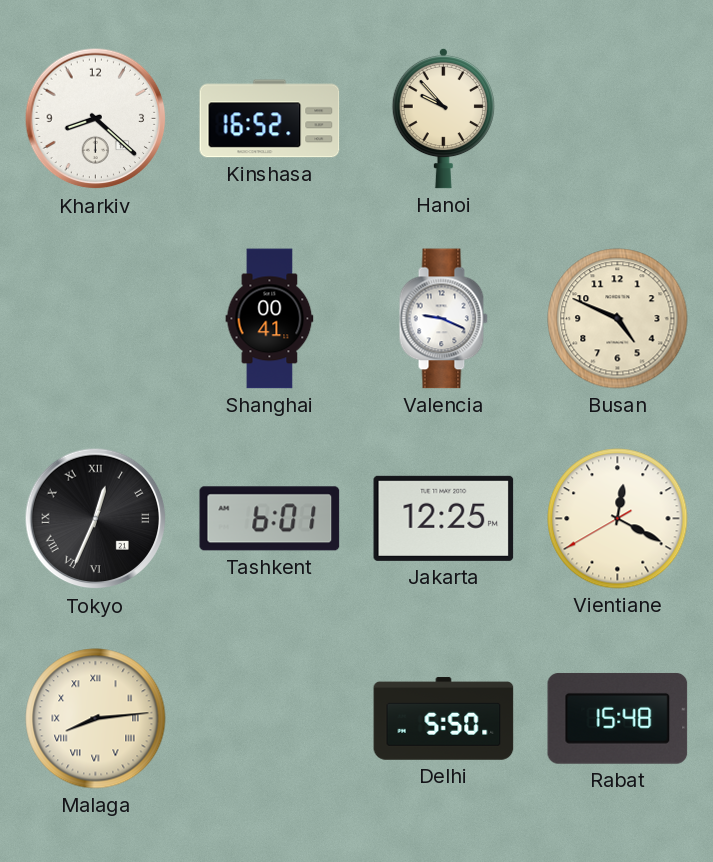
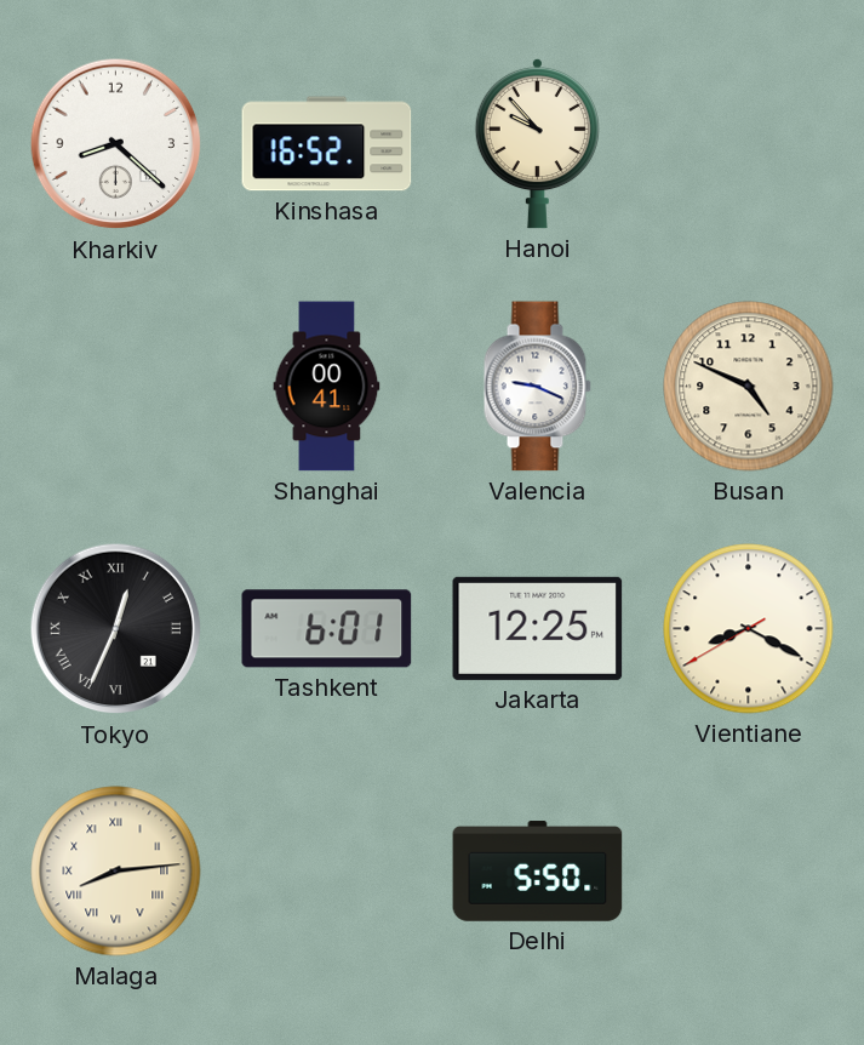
Vientiane: 12:19 -> 8:19 (749, 629)
Rabat: 15:48 -> none (618, 718)
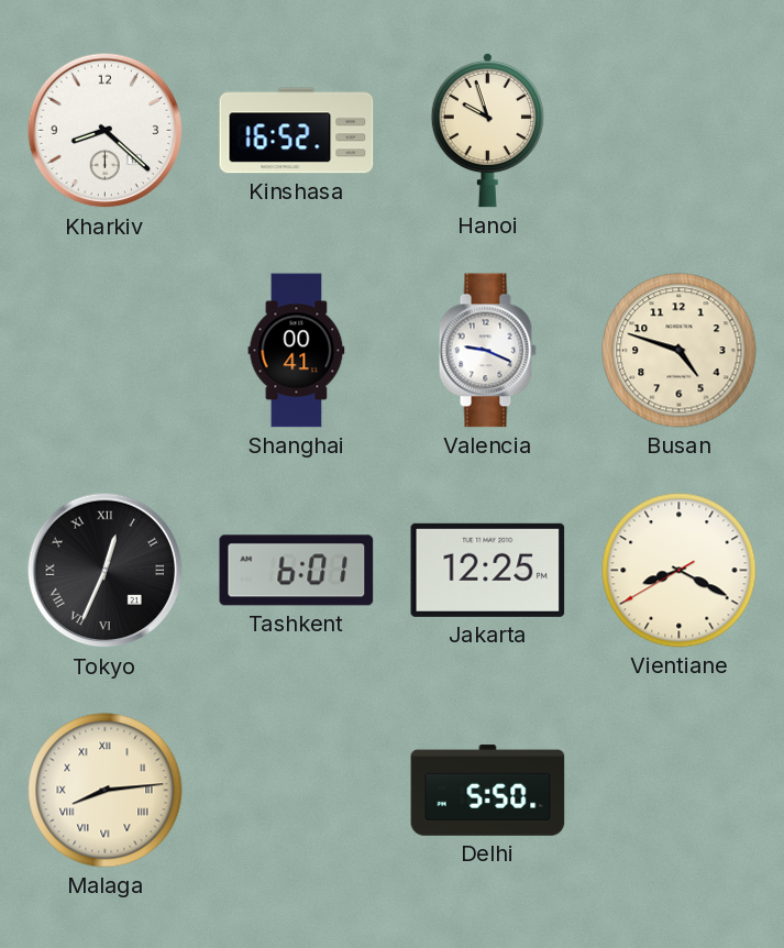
Hanoi: 9:53 -> 9:57 (487, 130)
Busan: 4:49 -> 4:48 (680, 351)
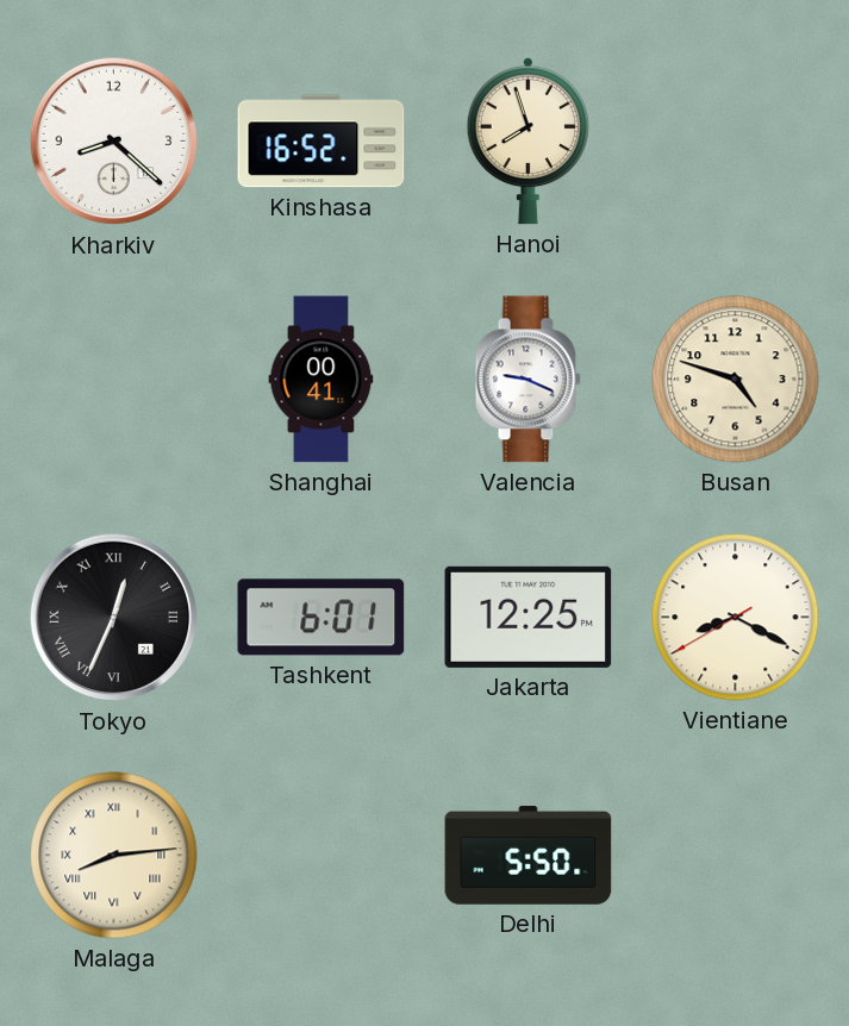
Hanoi: 9:57 -> 7:57 (527, 140)
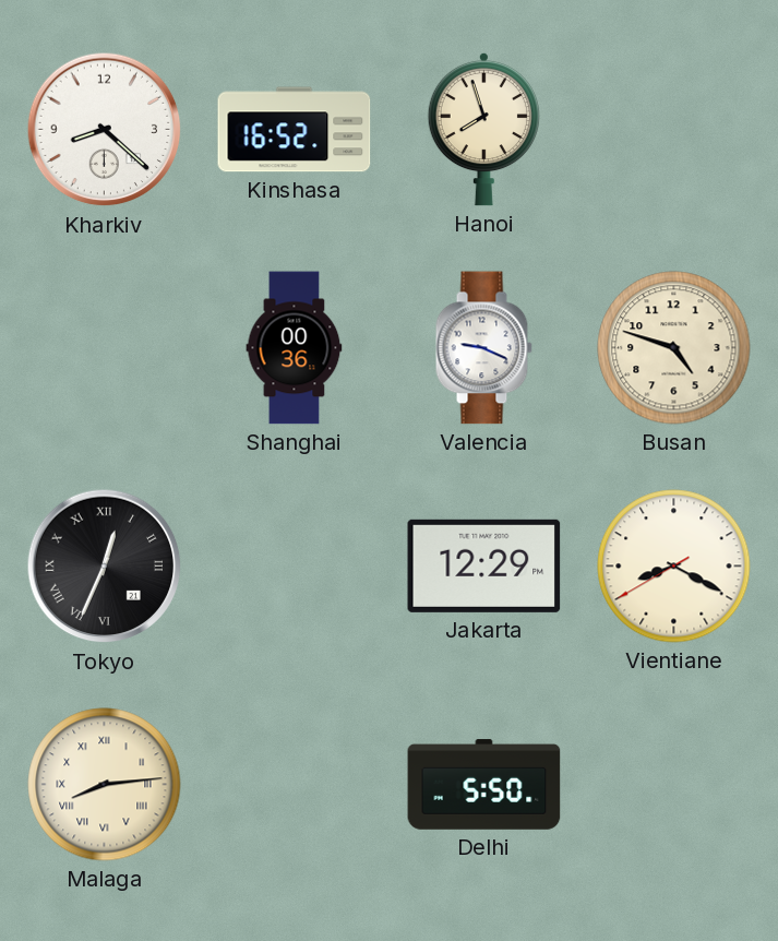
Shanghai: 00:41 -> 00:36 (295, 348)
Tashkent: 6:01 -> none (322, 618)
Jakarta: 12:25 -> 12:29 (484, 565)
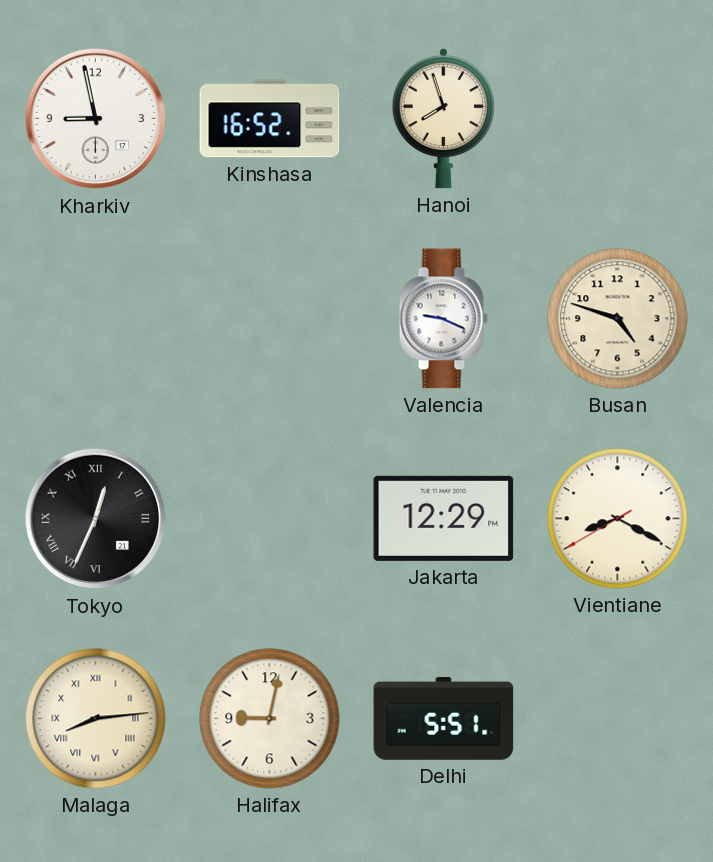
Kharkiv: 8:22 -> 8:58 (96, 119)
Shanghai: 00:36 -> none (295, 348)
Halifax: none -> 9:02 (270, 719)
Delhi: 5:50 -> 5:51 (444, 719)
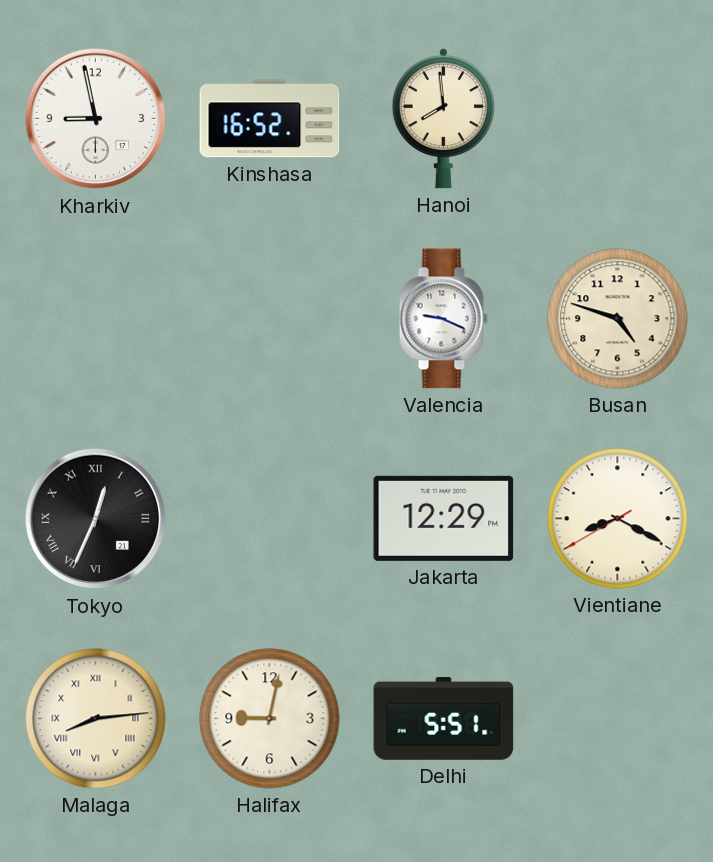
Hanoi: 7:57 -> 7:59 (443, 118)
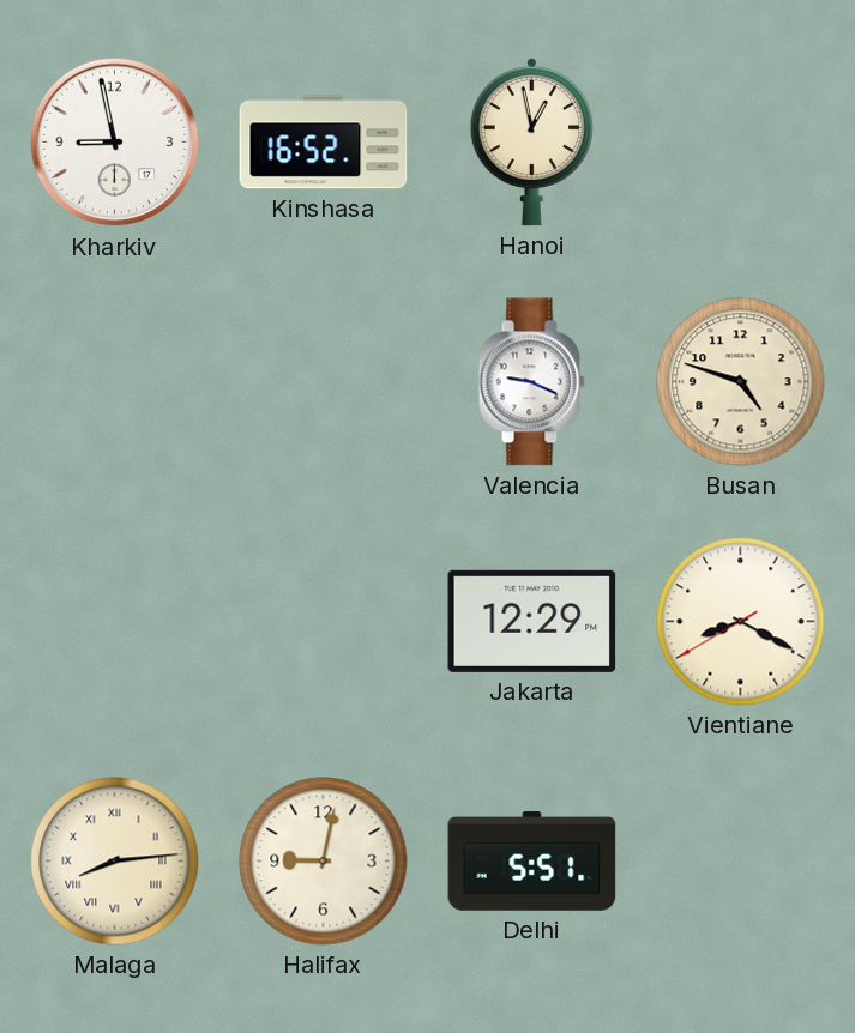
Hanoi: 7:59 -> 12:58 (531, 141)
Tokyo: 12:34 -> none (96, 519)
